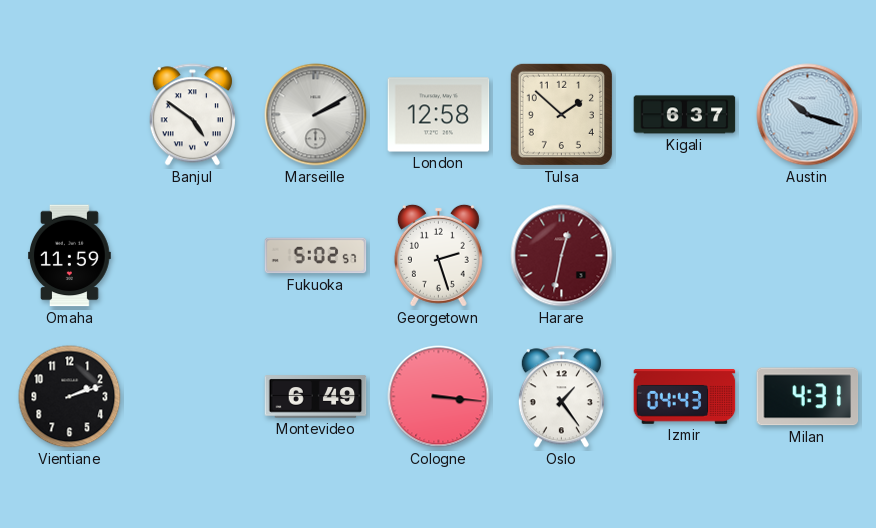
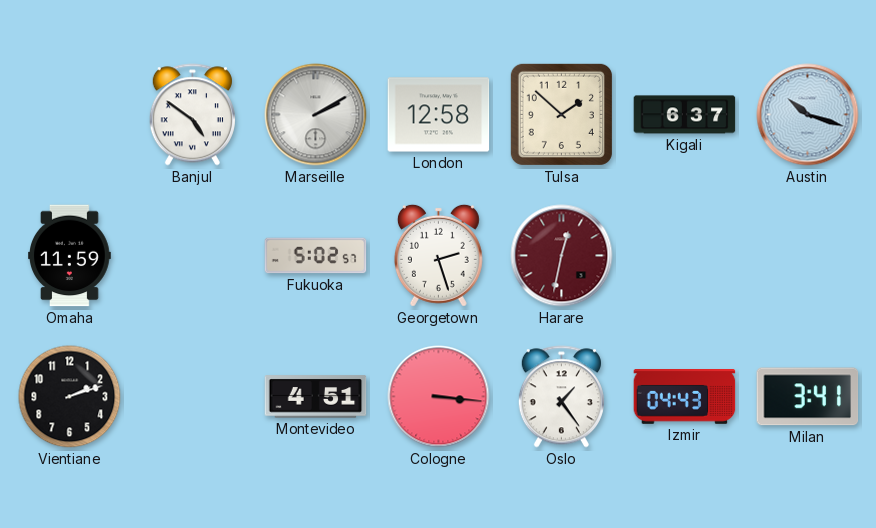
Montevideo: 6:49 -> 4:51 (316, 397)
Milan: 4:31 -> 3:41 (808, 397)
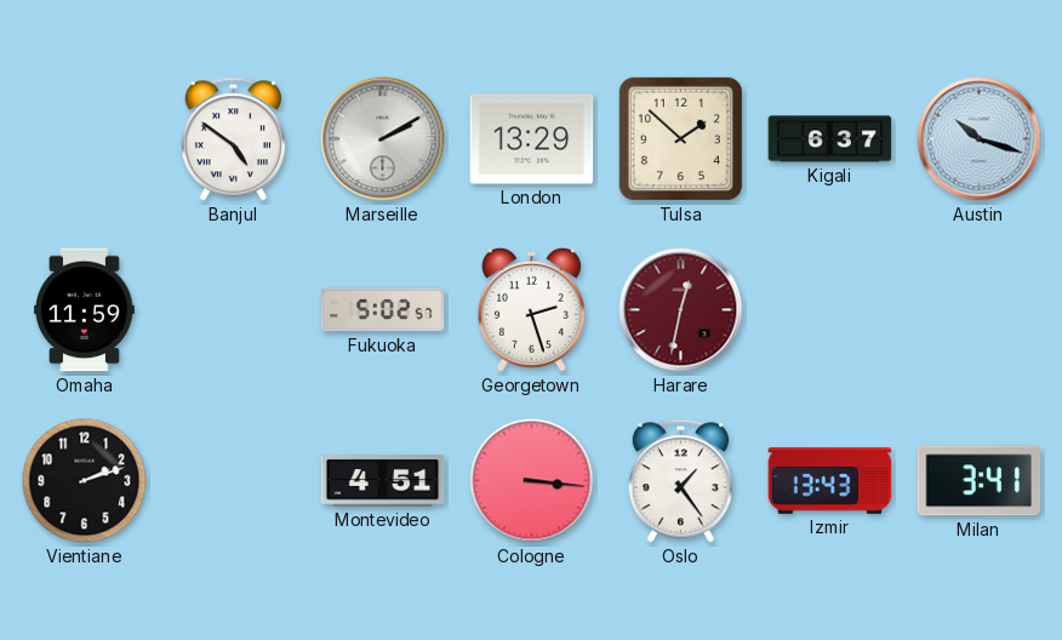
London: 12:58 -> 13:29 (532, 139)
Izmir: 04:43 -> 13:43 (830, 481)
